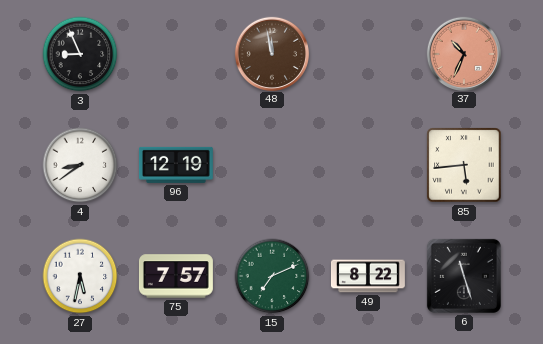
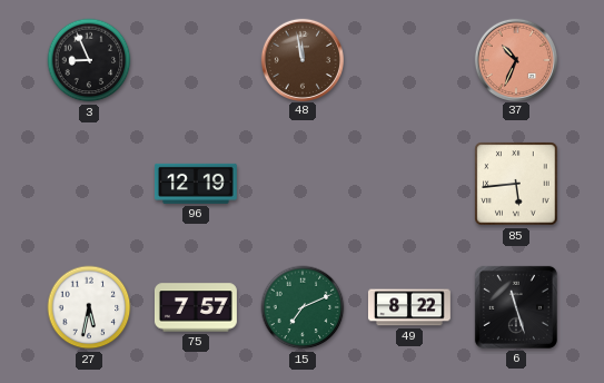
4: 8:39 -> none (80, 165)
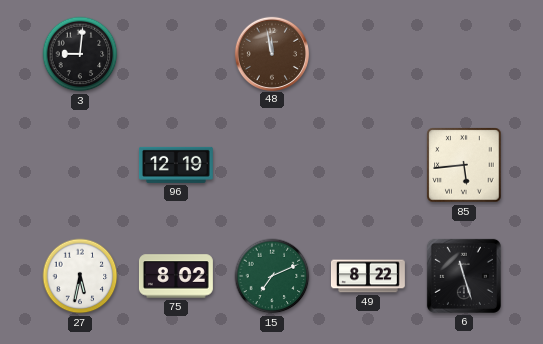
3: 8:56 -> 9:01 (80, 54)
37: 10:34 -> none (515, 59)
75: 7:57 -> 8:02 (176, 276)
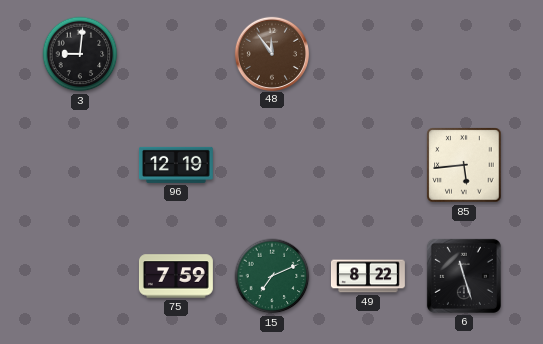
48: 11:58 -> 11:54 (271, 53)
27: 5:32 -> none (80, 276)
75: 8:02 -> 7:59 (176, 276)
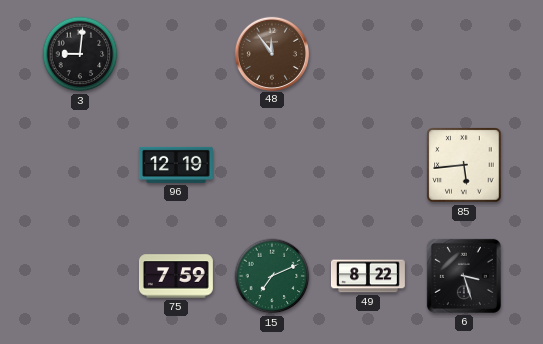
6: 11:27 -> 3:27 (464, 276)
